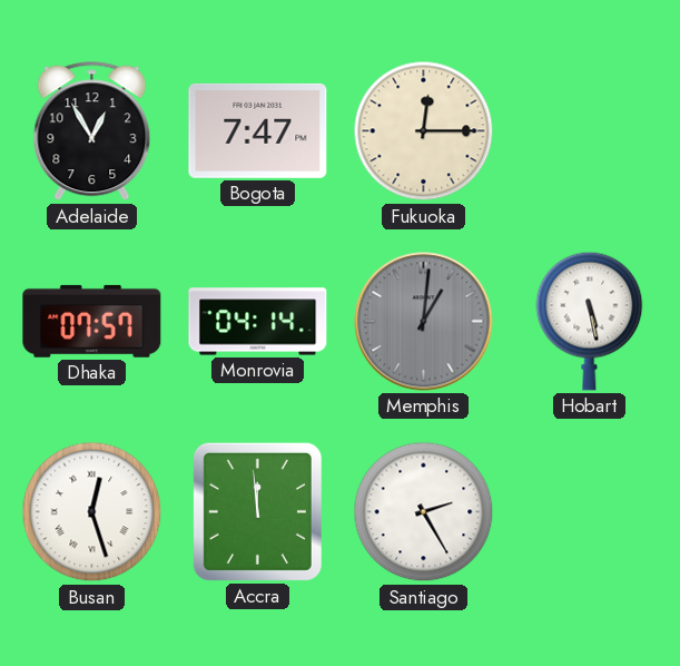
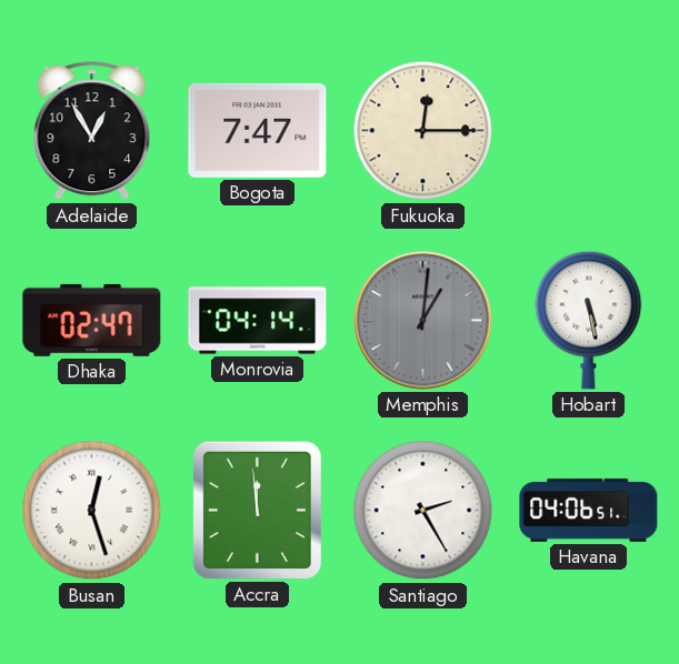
Dhaka: 07:57 -> 02:47 (92, 320)
Havana: none -> 04:06 (589, 510)
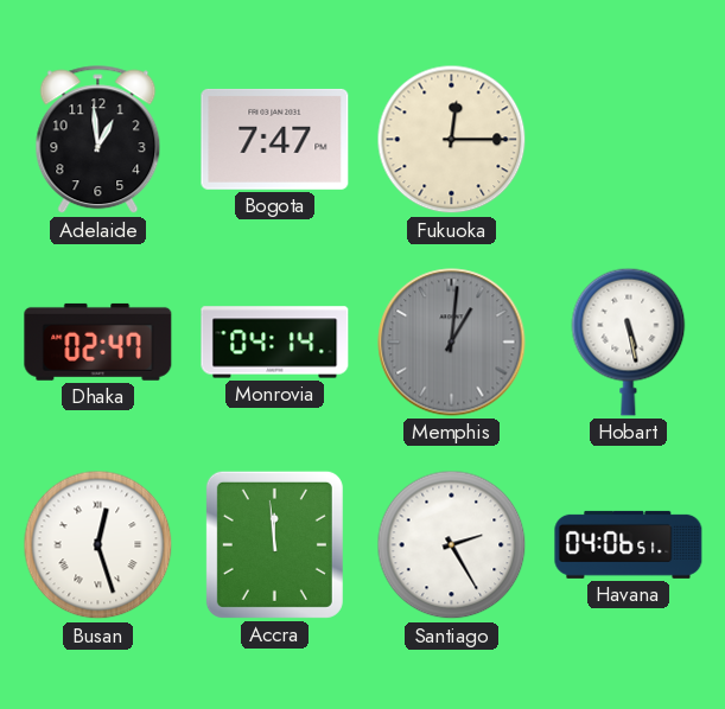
Adelaide: 12:55 -> 12:59 (98, 140)
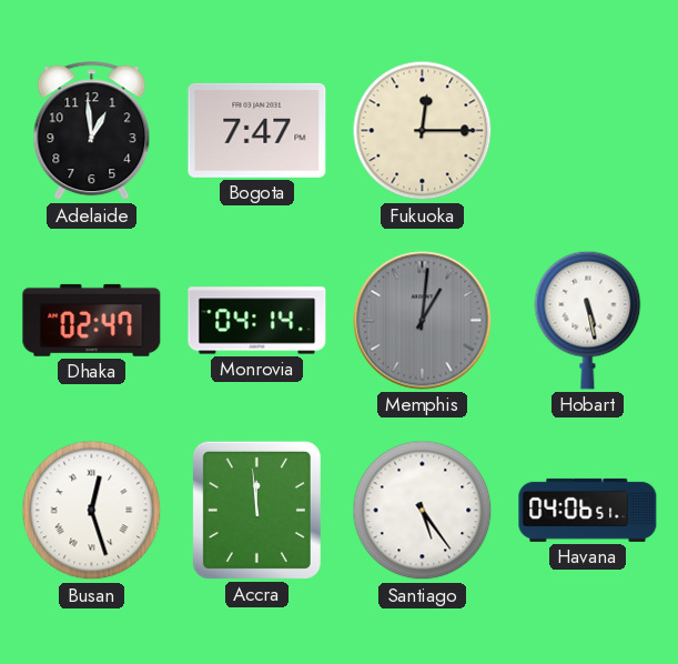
Santiago: 2:25 -> 5:24 (423, 511)
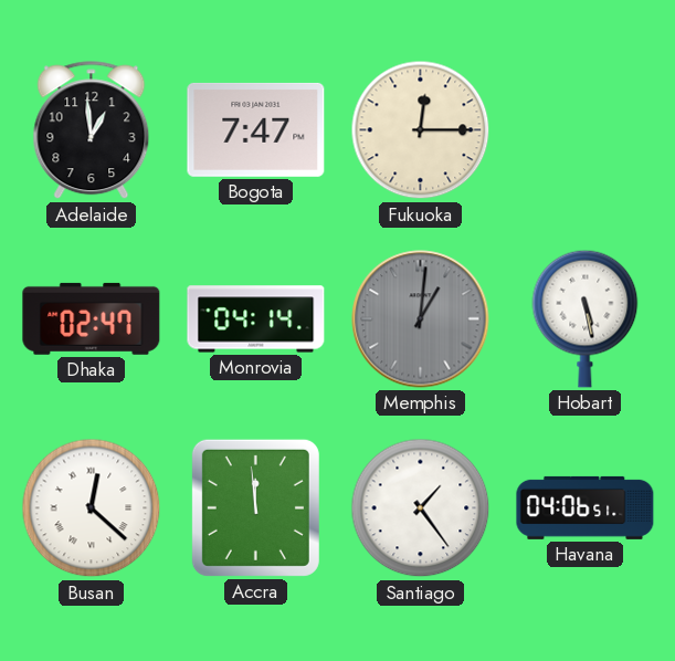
Busan: 12:27 -> 12:22 (92, 508)
Santiago: 5:24 -> 1:24 (421, 508)
